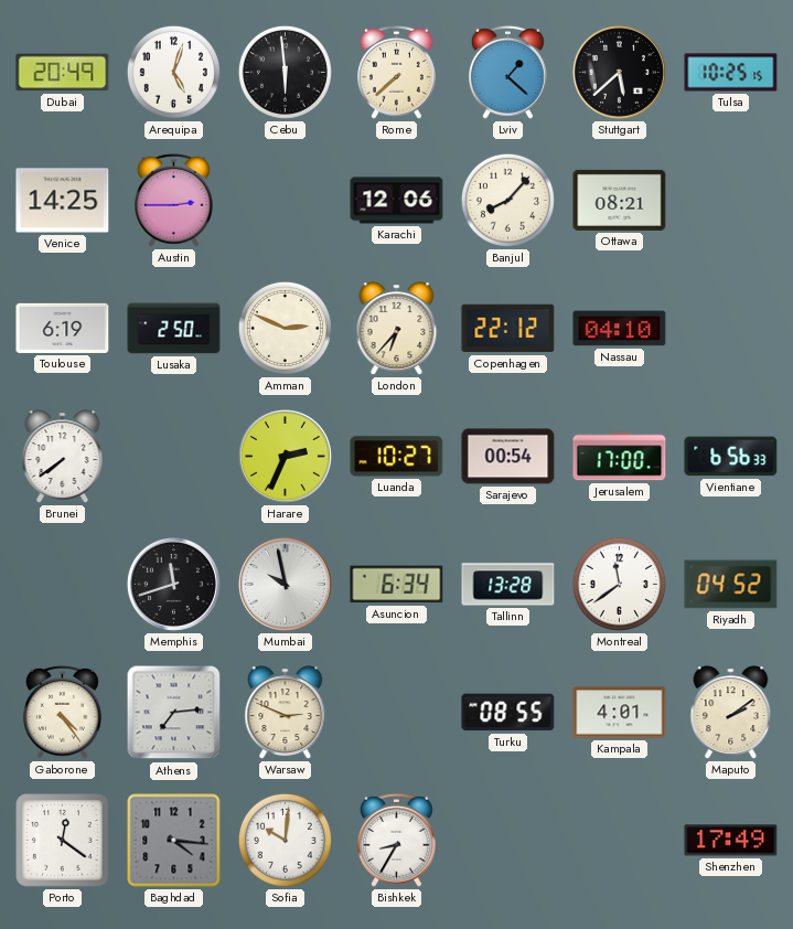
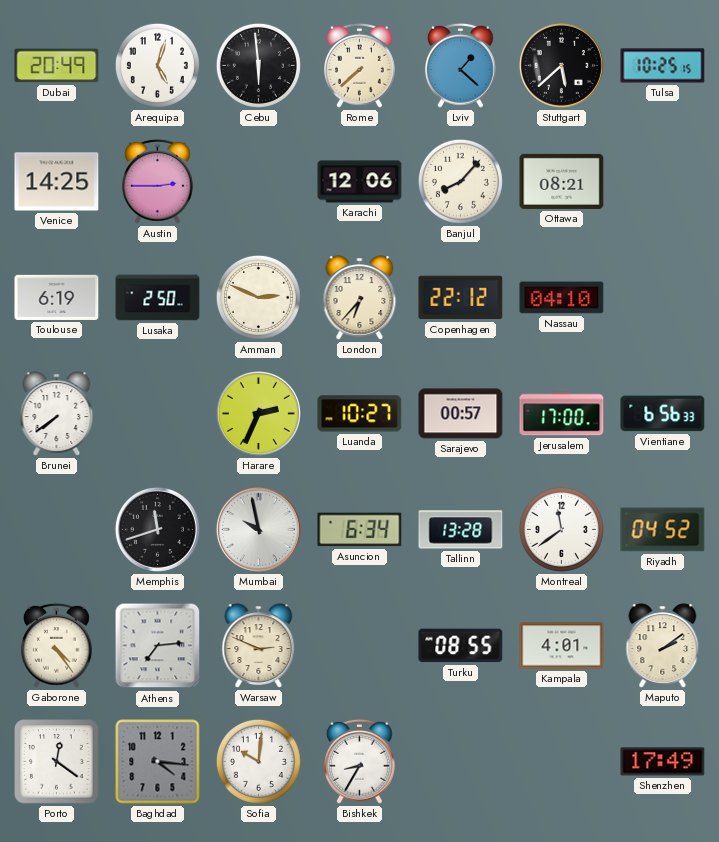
Sarajevo: 00:54 -> 00:57 (461, 414)
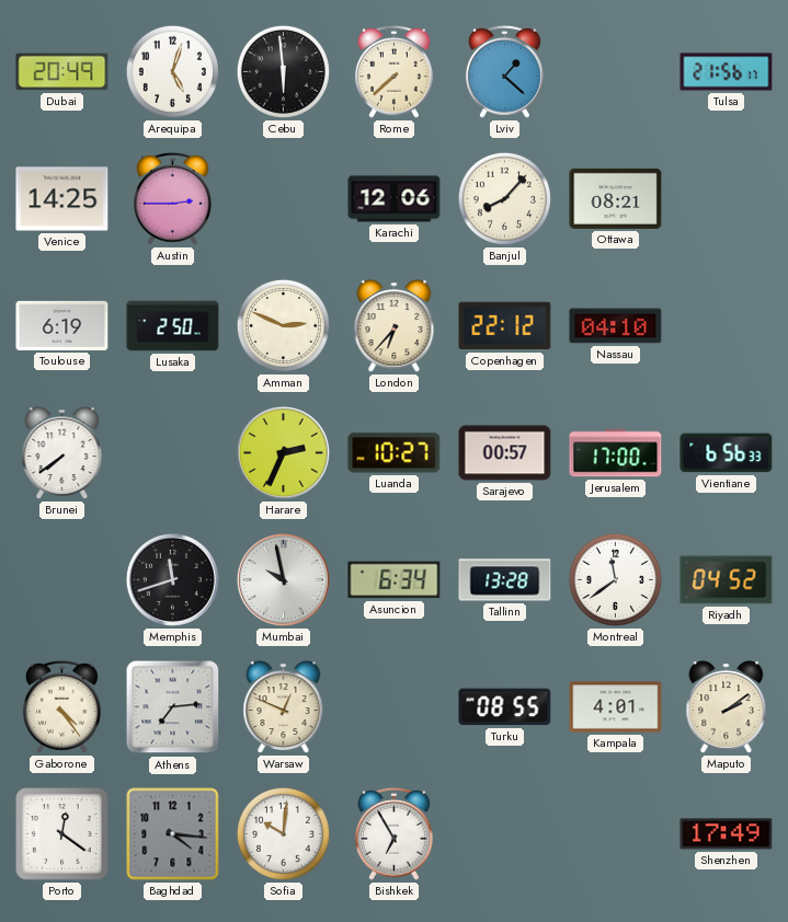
Stuttgart: 5:38 -> none (561, 65)
Tulsa: 10:25 -> 21:56 (727, 72)
Warsaw: 2:49 -> 12:49 (284, 707)
Bishkek: 8:35 -> 6:55 (393, 833)
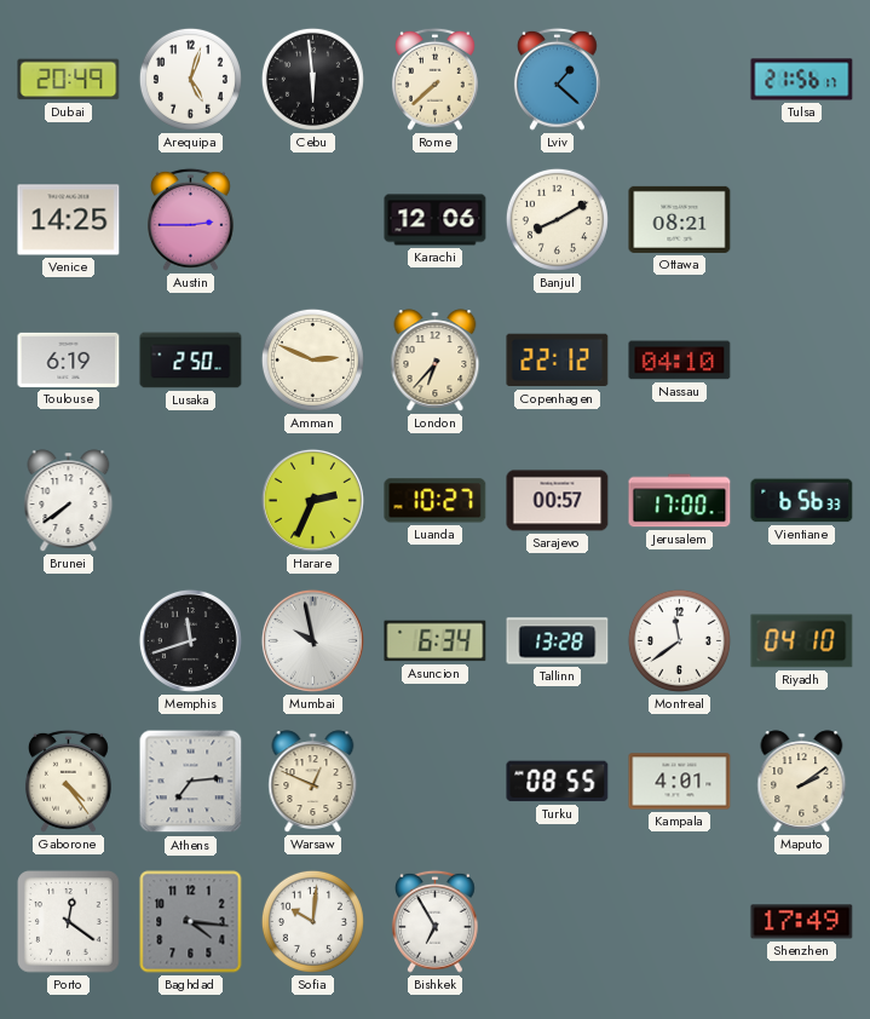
Banjul: 8:07 -> 8:10 (557, 219)
Riyadh: 04:52 -> 04:10 (802, 641)
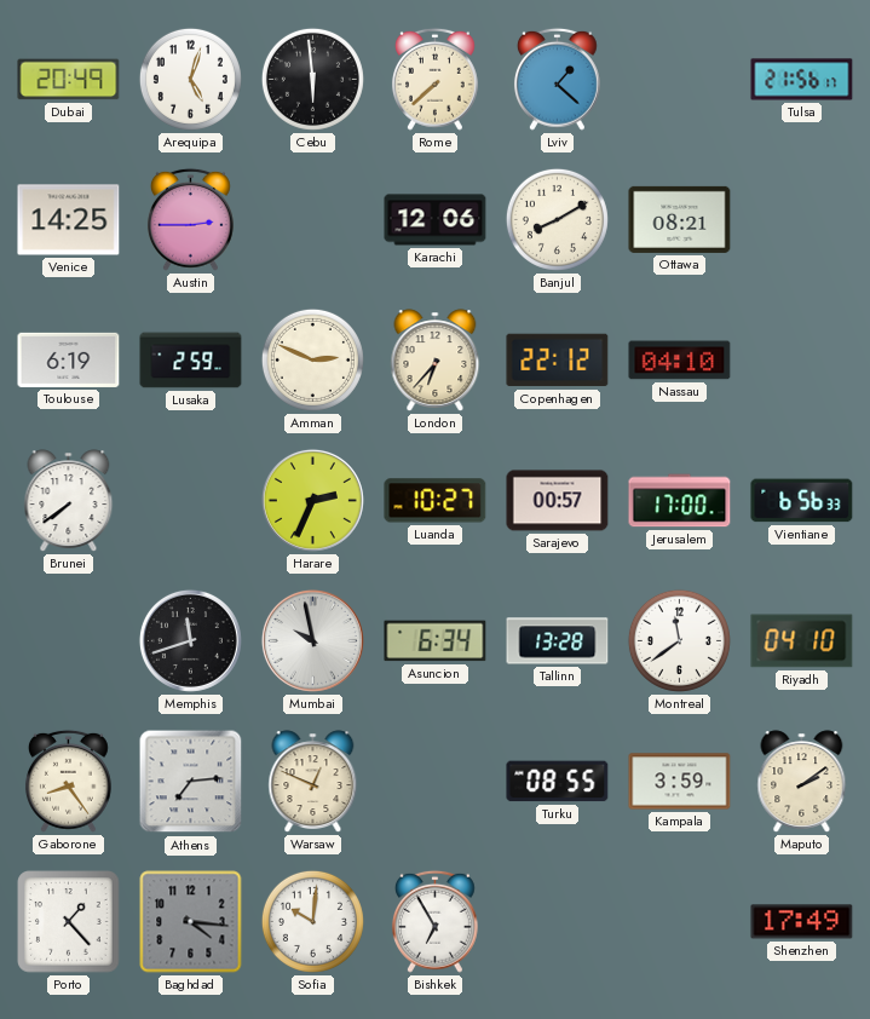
Lusaka: 2:50 -> 2:59 (191, 361)
Gaborone: 4:24 -> 8:24 (68, 781)
Kampala: 4:01 -> 3:59 (680, 782)
Porto: 12:21 -> 1:23 (69, 922)
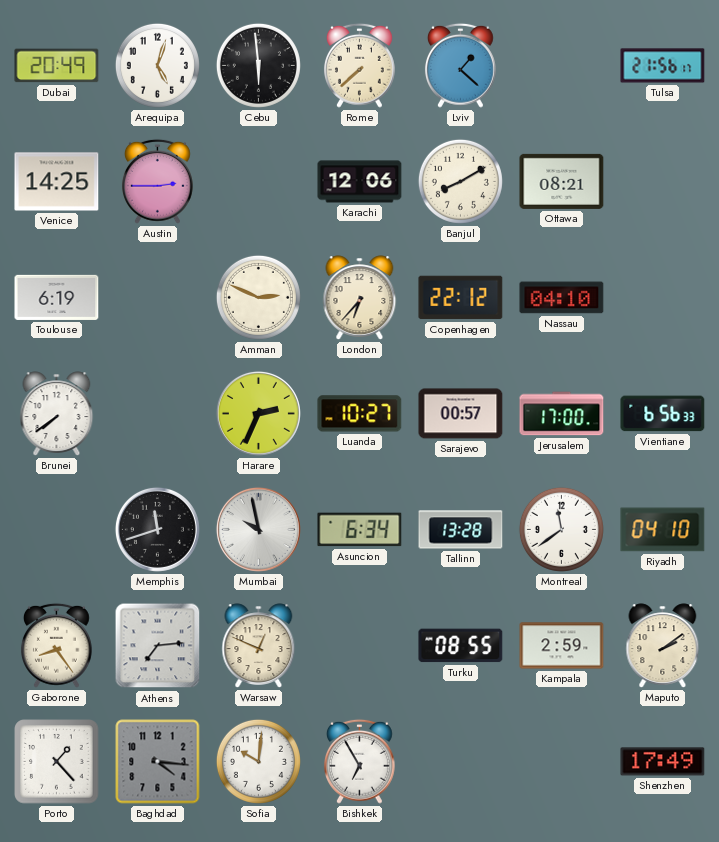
Lusaka: 2:59 -> none (191, 361)
Kampala: 3:59 -> 2:59 (562, 646)
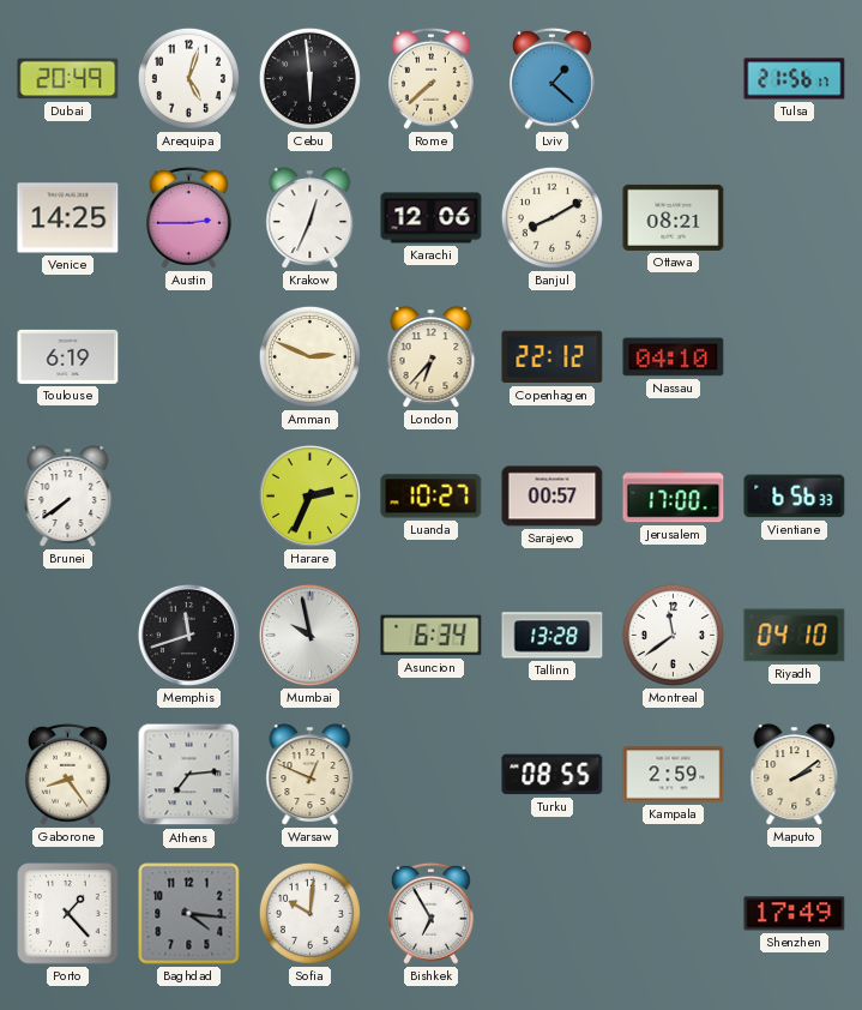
Krakow: none -> 12:34 (311, 218)
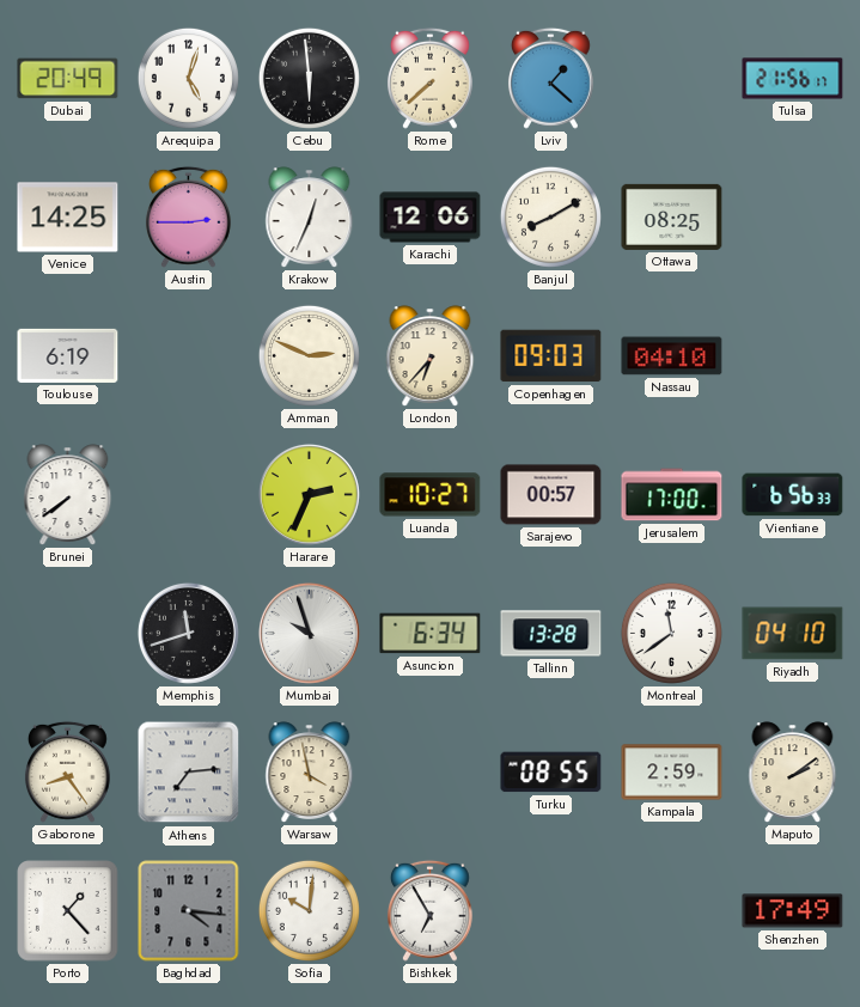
Ottawa: 08:21 -> 08:25 (672, 216)
Copenhagen: 22:12 -> 09:03 (551, 356)
Mumbai: 9:58 -> 9:57 (309, 633)
Warsaw: 12:49 -> 3:58 (310, 773)
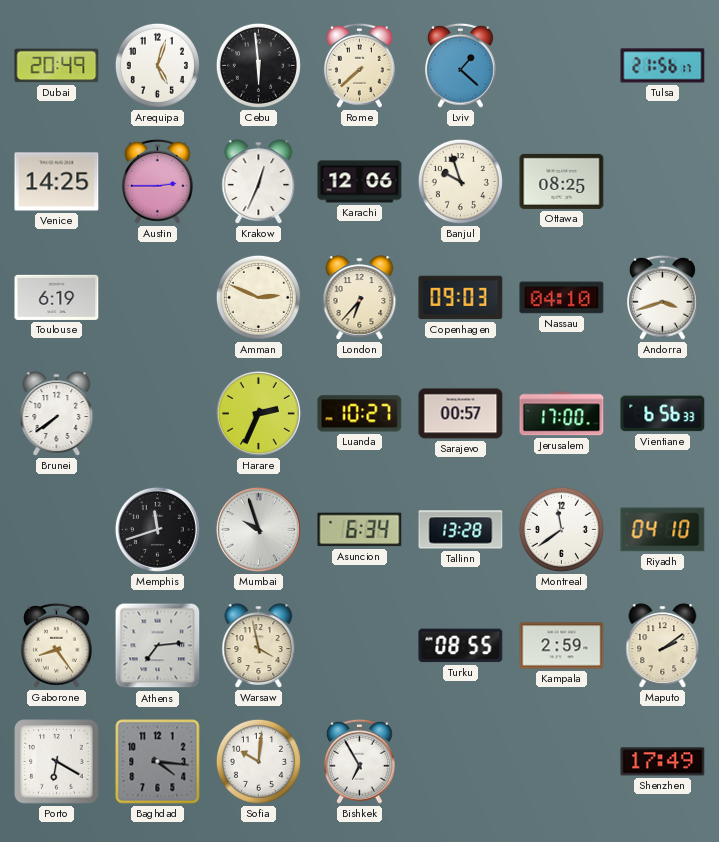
Banjul: 8:10 -> 9:57 (460, 181)
Andorra: none -> 3:42 (662, 297)
Porto: 1:23 -> 6:20 (57, 762)
